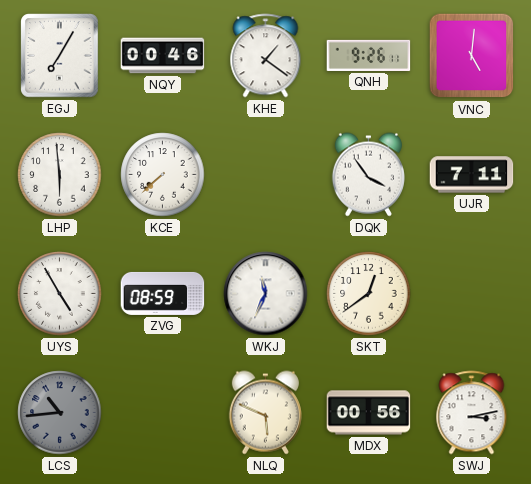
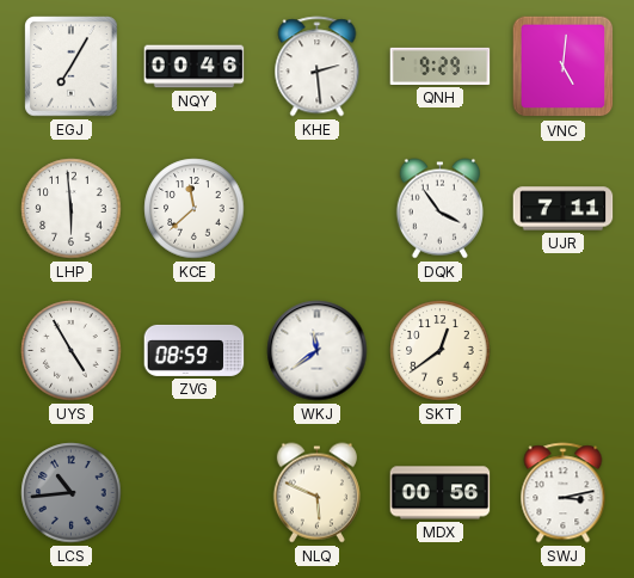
KHE: 1:21 -> 2:29 (318, 67)
QNH: 9:26 -> 9:29 (441, 66)
KCE: 7:38 -> 11:38 (195, 209)
WKJ: 11:34 -> 11:39 (318, 351)
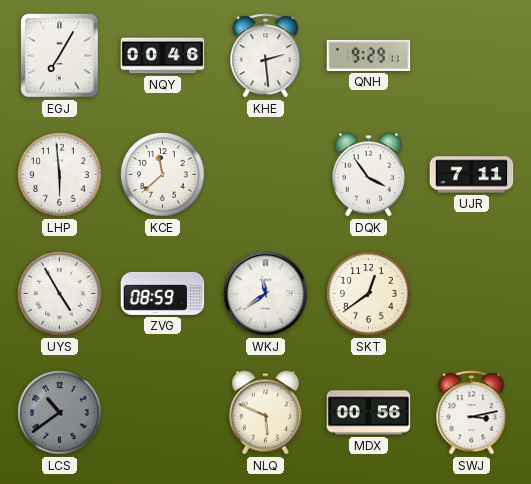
VNC: 5:01 -> none (564, 67)
LCS: 10:44 -> 10:39 (60, 413)
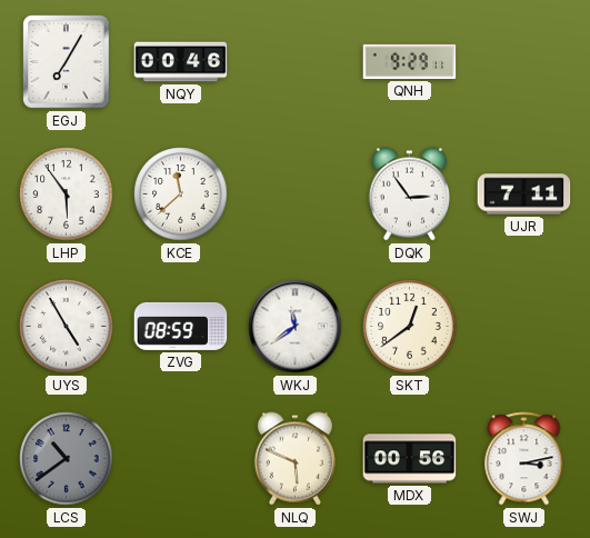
KHE: 2:29 -> none (266, 56)
LHP: 5:59 -> 5:54 (67, 195)
DQK: 3:54 -> 2:54 (409, 195)
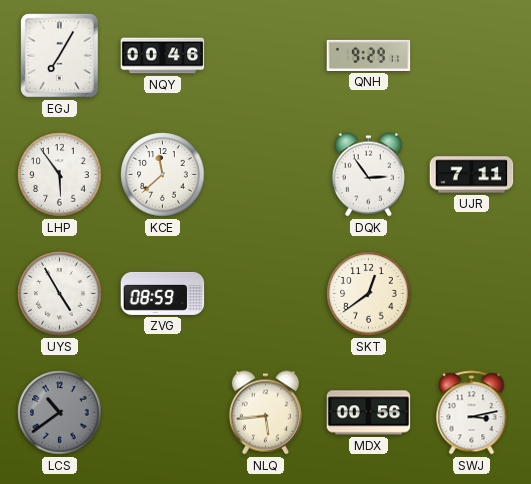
WKJ: 11:39 -> none (296, 327)
NLQ: 5:49 -> 5:44 (265, 413)
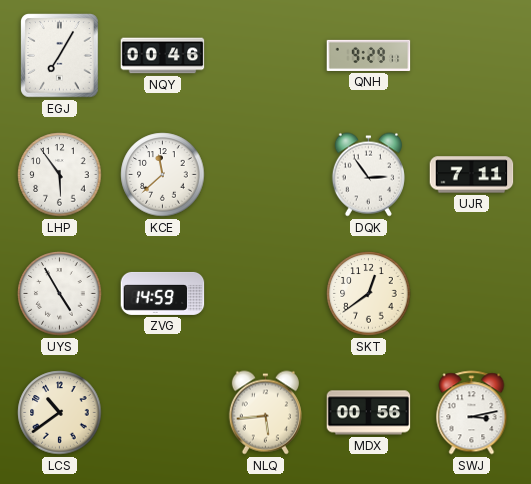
ZVG: 08:59 -> 14:59 (163, 293)
LCS dial: grey -> cream (60, 413)
